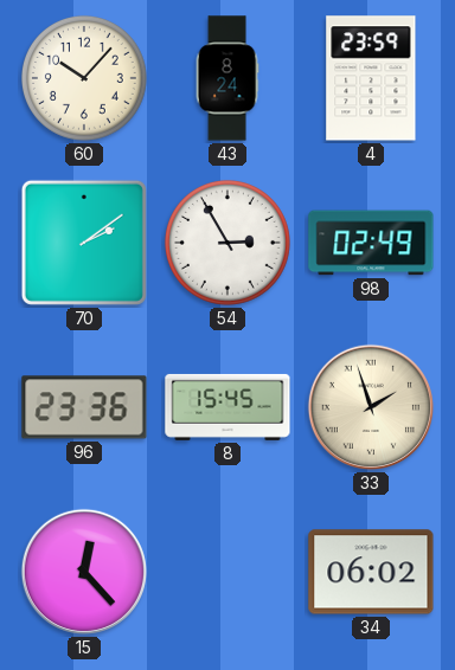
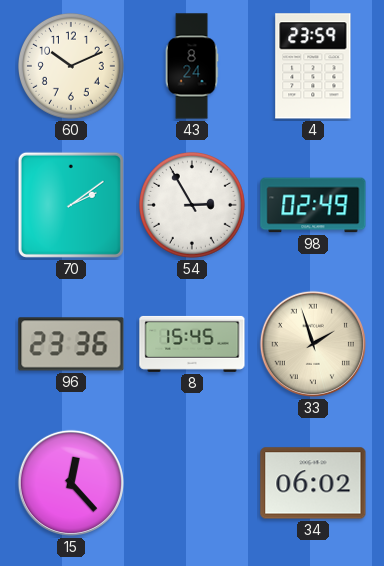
60: 10:07 -> 10:11 (71, 66)
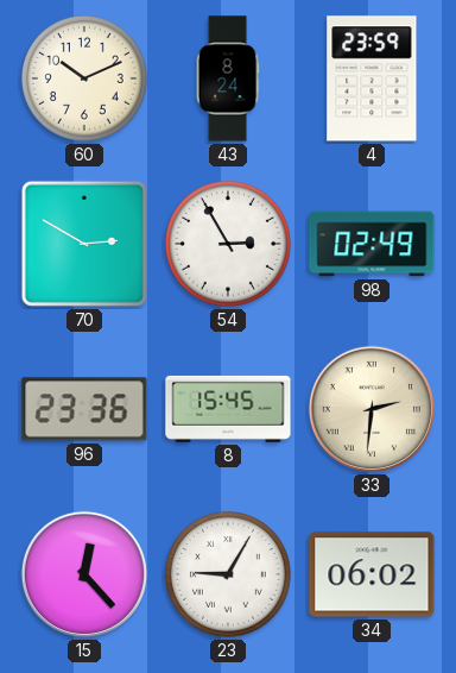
70: 2:09 -> 2:50 (84, 244)
33: 1:57 -> 2:31 (372, 409)
23: none -> 9:05 (228, 574)
